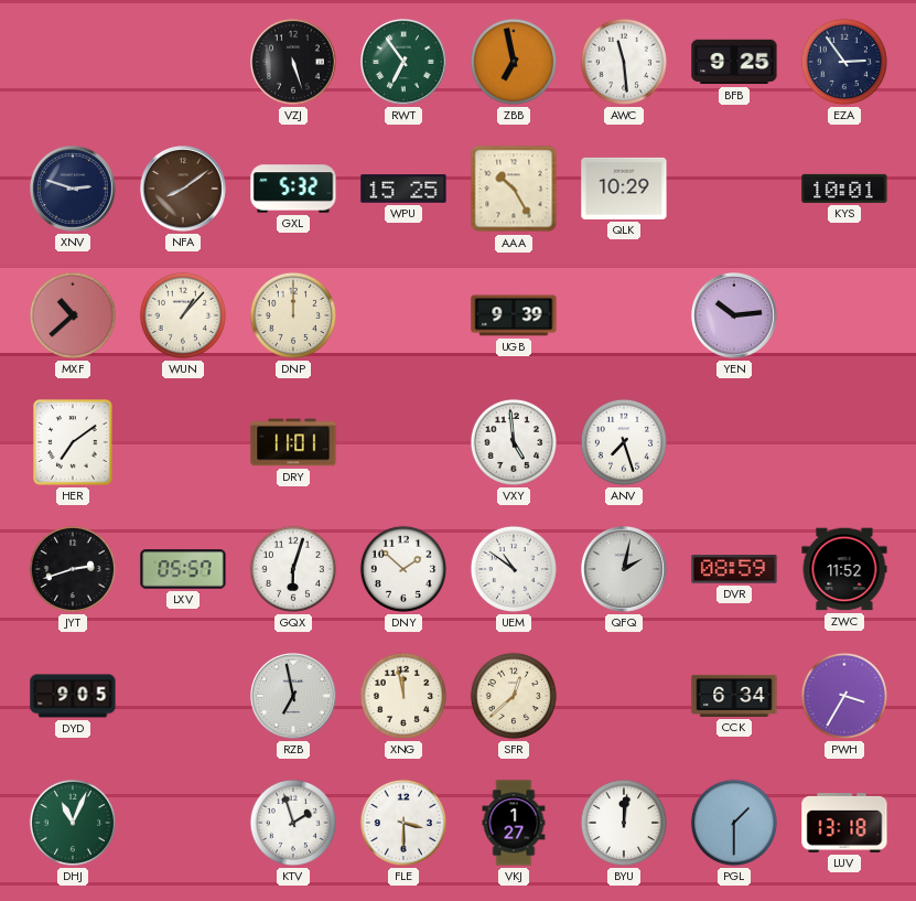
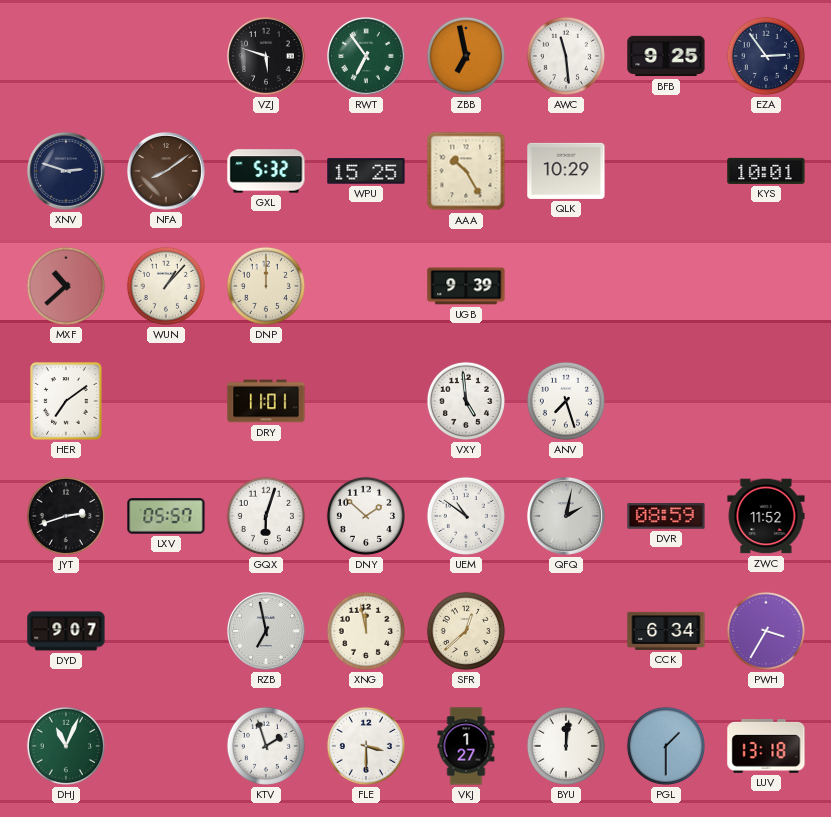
VZJ: 5:27 -> 5:48 (267, 57)
YEN: 10:14 -> none (735, 317)
DYD: 9:05 -> 9:07 (66, 631)
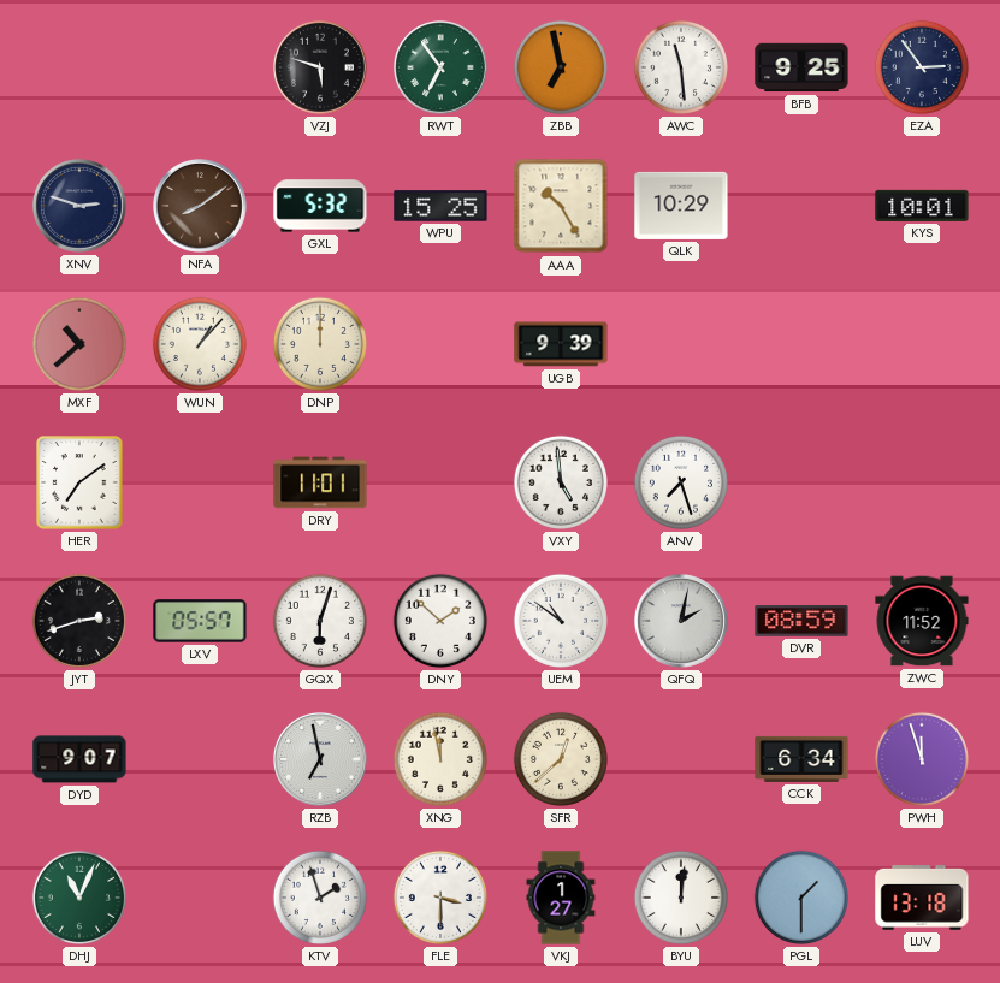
PWH: 3:35 -> 11:57 (922, 759)
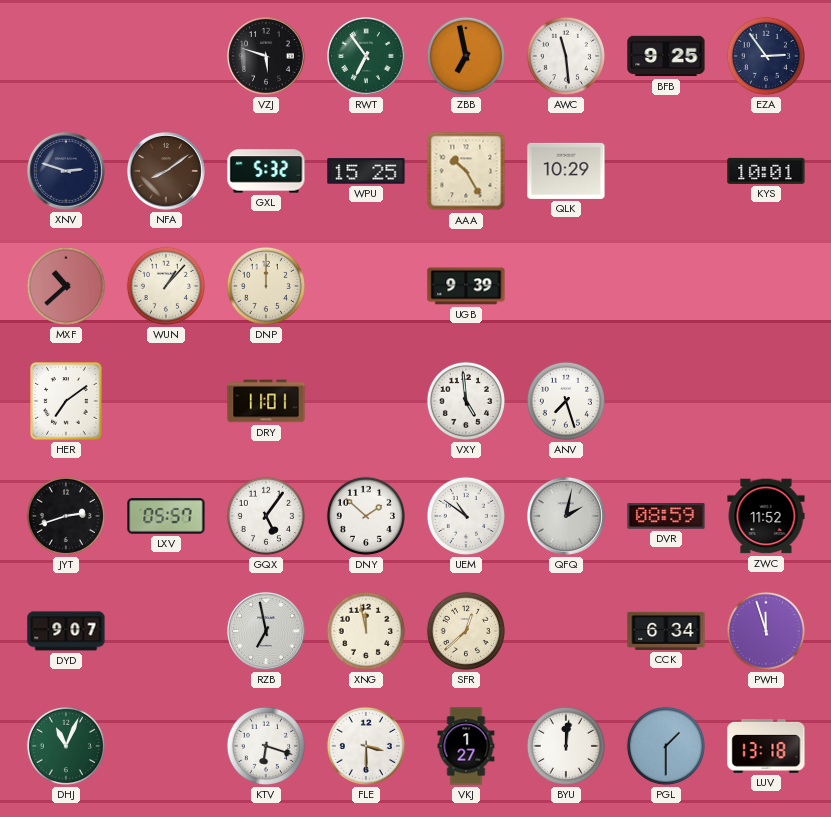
GQX: 6:03 -> 5:06 (266, 516)
KTV: 1:57 -> 6:18 (266, 746)
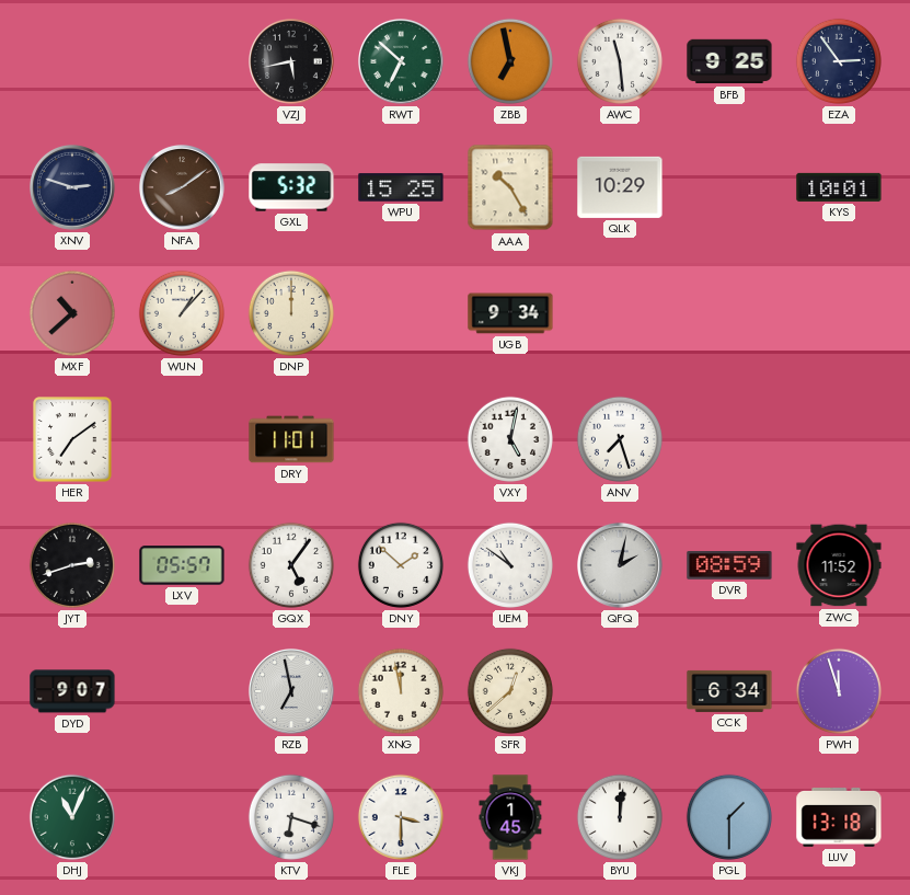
VZJ: 5:48 -> 5:43 (292, 62)
RWT: 6:54 -> 6:52 (402, 62)
UGB: 9:39 -> 9:34 (510, 313)
VXY: 4:59 -> 5:02 (510, 439)
VKJ: 1:27 -> 1:45 (510, 817)
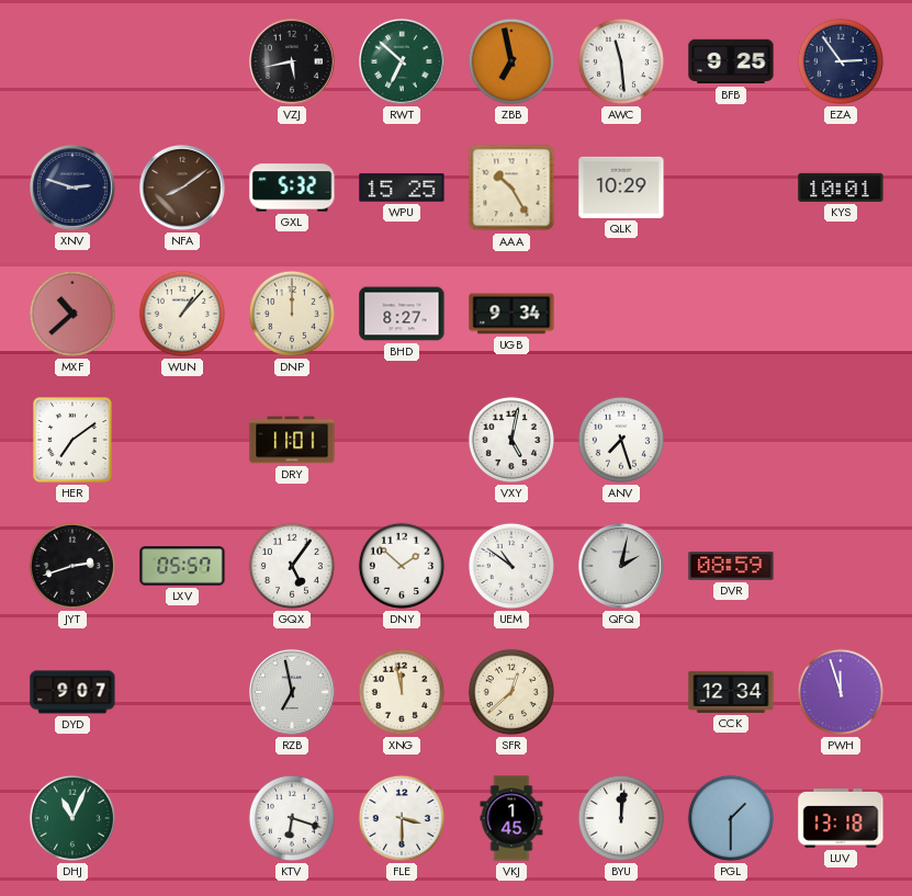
BHD: none -> 8:27 (402, 314)
ZWC: 11:52 -> none (839, 565)
CCK: 6:34 -> 12:34 (731, 692)
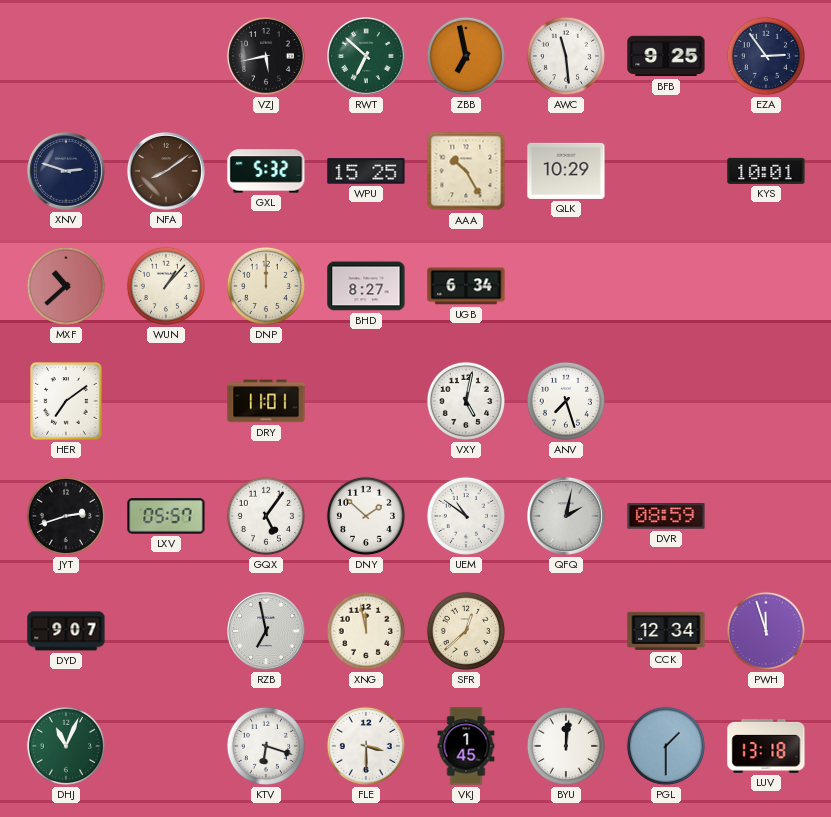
UGB: 9:34 -> 6:34 (466, 286)
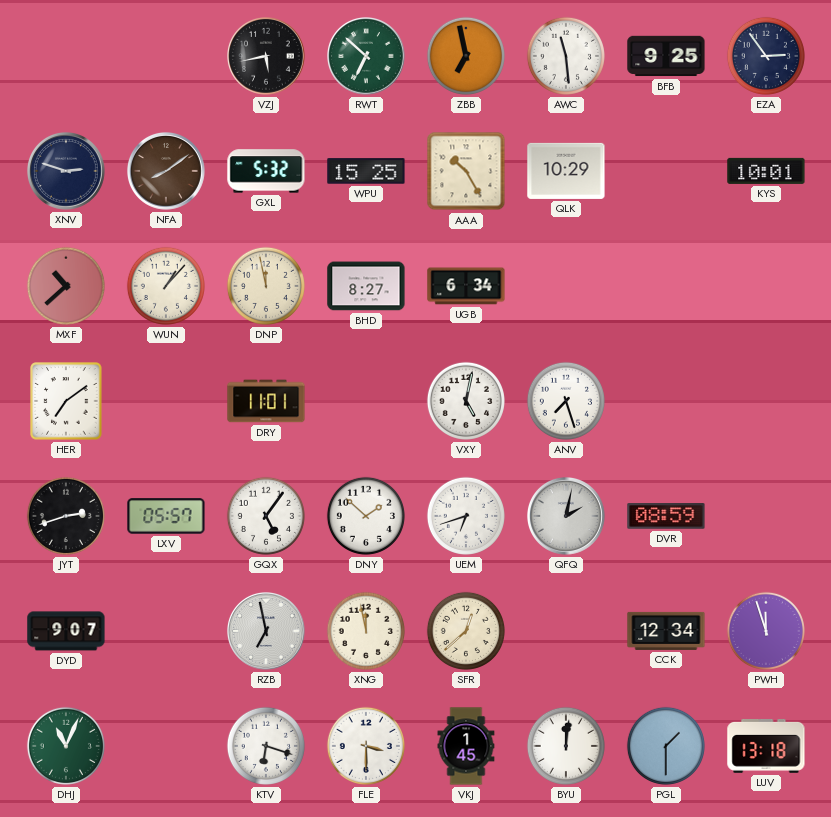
DNP: 12:00 -> 11:58 (266, 286)
UEM: 10:51 -> 6:42 (466, 516)
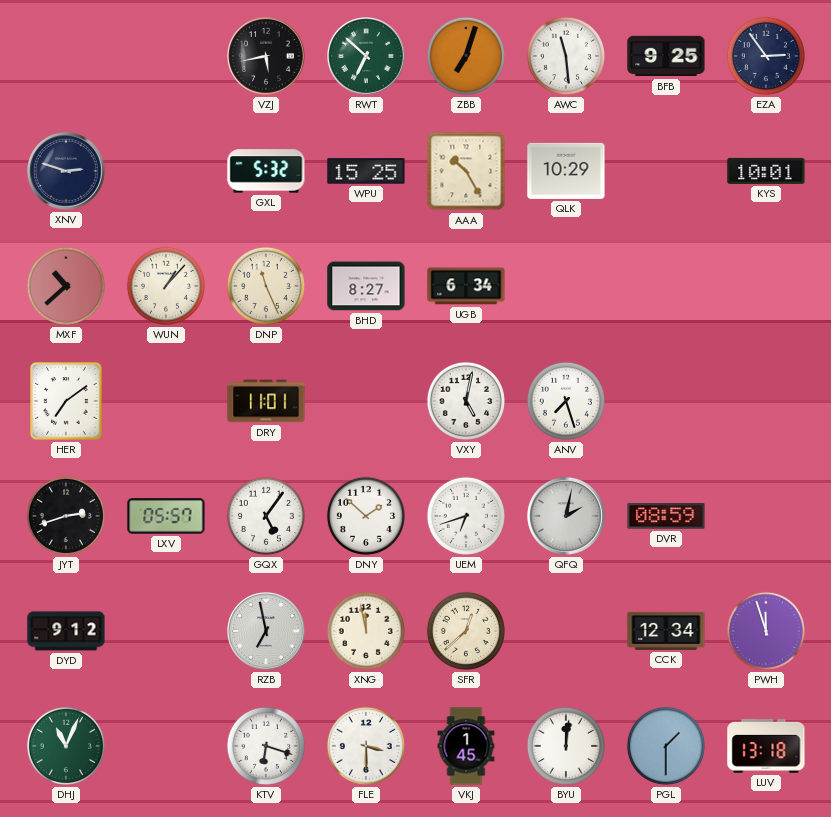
ZBB: 6:58 -> 7:03 (466, 56)
NFA: 8:09 -> none (167, 172)
DNP: 11:58 -> 11:26 (266, 286)
DYD: 9:07 -> 9:12 (66, 631)
